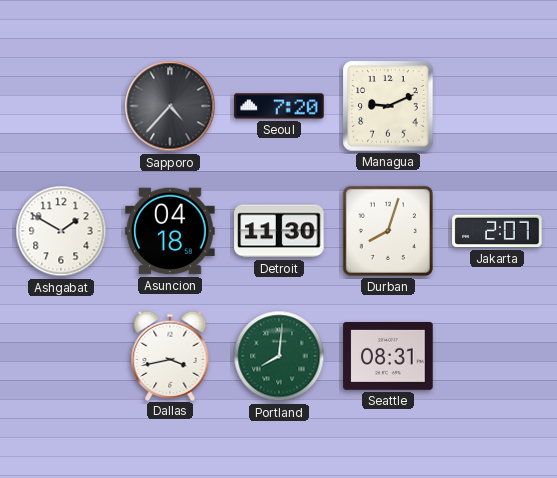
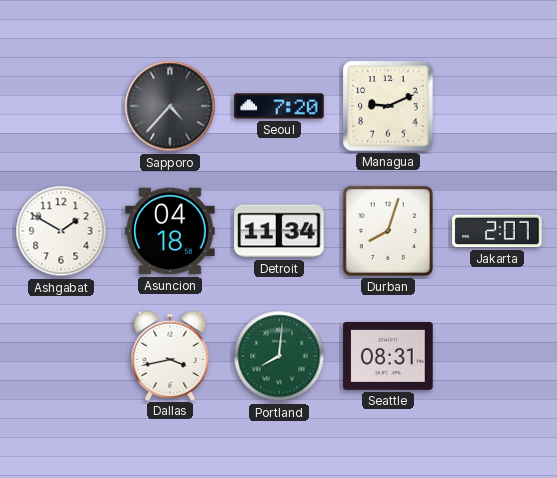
Detroit: 11:30 -> 11:34 (279, 231)
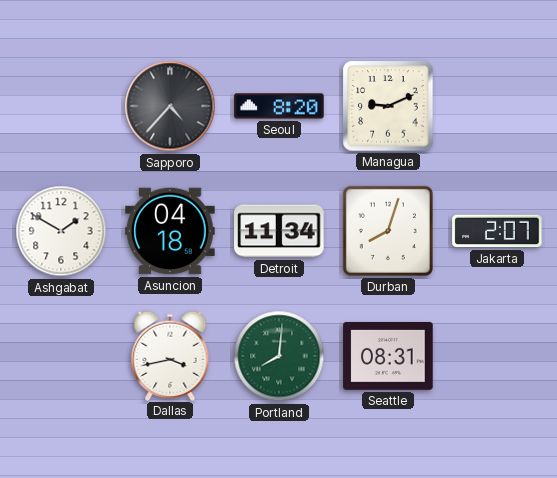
Seoul: 7:20 -> 8:20 (279, 106)
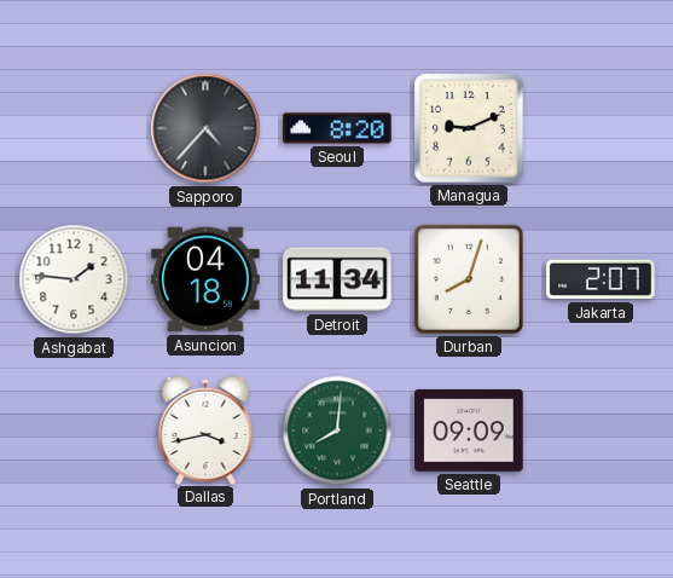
Ashgabat: 1:50 -> 1:46 (74, 279)
Seattle: 08:31 -> 09:09 (469, 430)
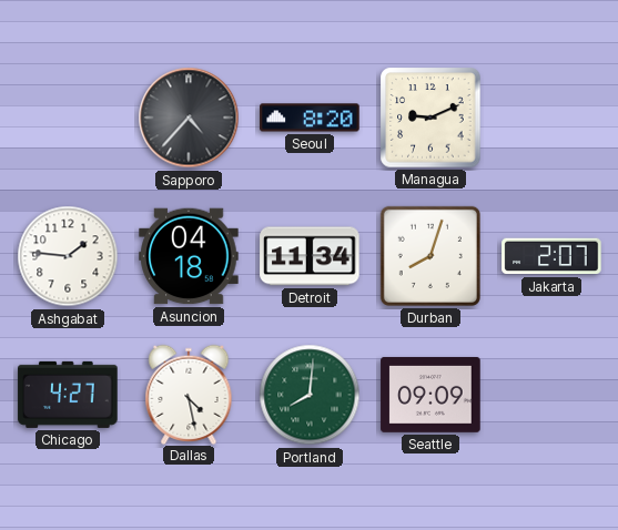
Chicago: none -> 4:27 (68, 395)
Dallas: 3:43 -> 4:28 (189, 394)
